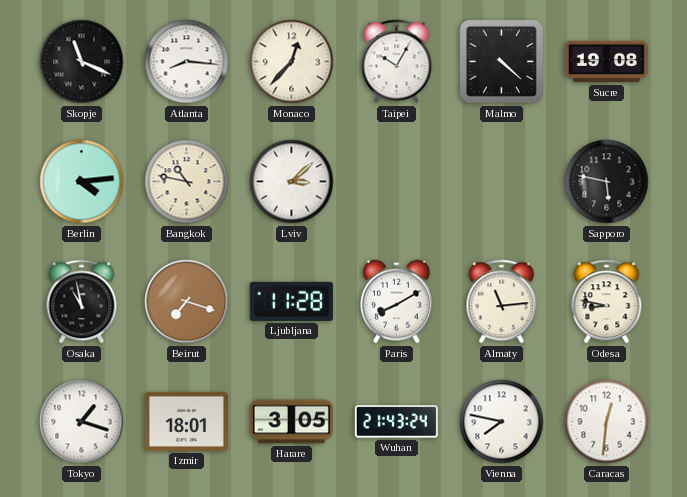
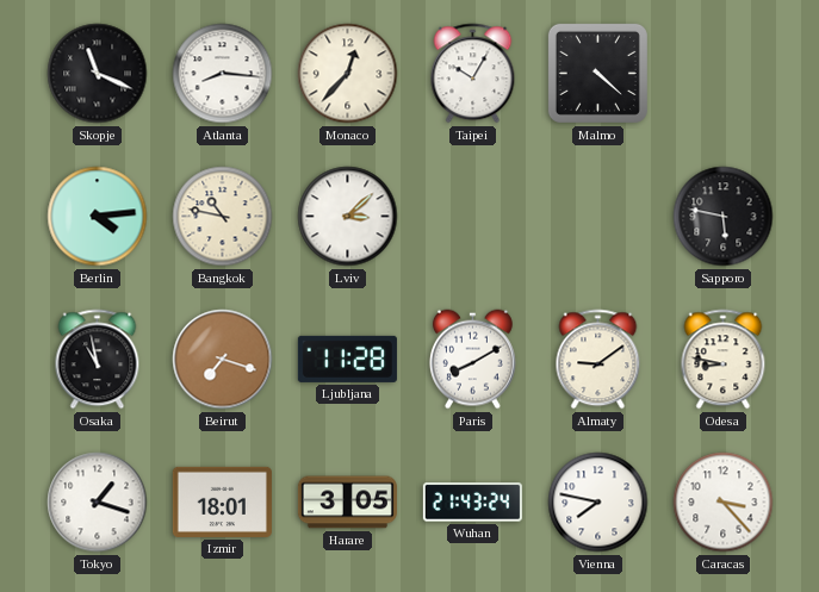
Sucre: 19:08 -> none (606, 62)
Almaty: 11:14 -> 9:09 (598, 360)
Caracas: 12:31 -> 3:23 (724, 503)
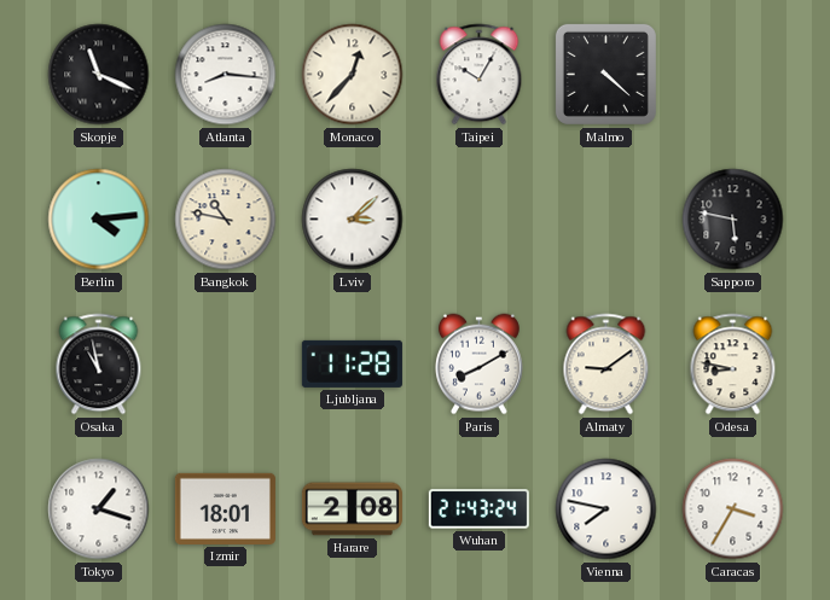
Beirut: 7:18 -> none (223, 360)
Harare: 3:05 -> 2:08 (352, 509)
Caracas: 3:23 -> 3:35 (733, 509)
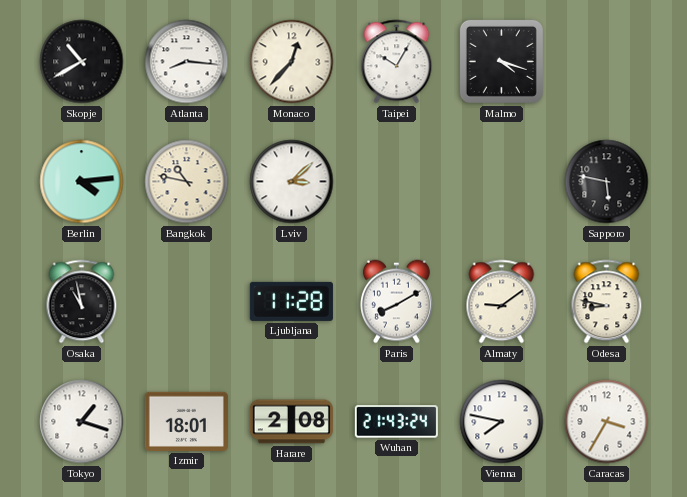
Skopje: 11:19 -> 10:40 (82, 62)
Malmo: 4:22 -> 4:18 (501, 61)
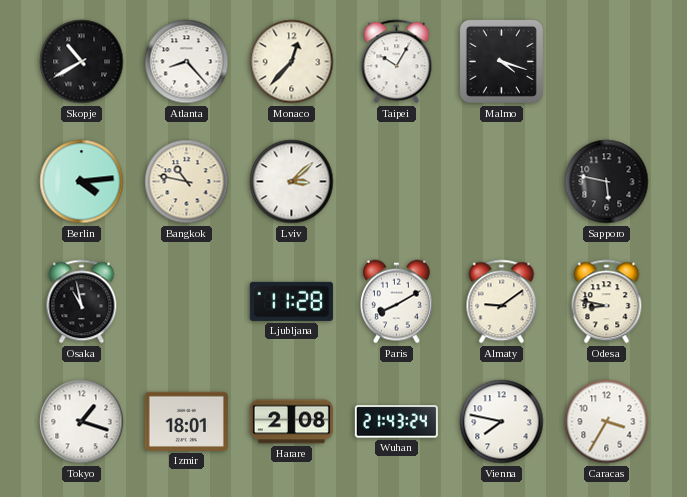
Atlanta: 8:16 -> 8:23 (187, 62)
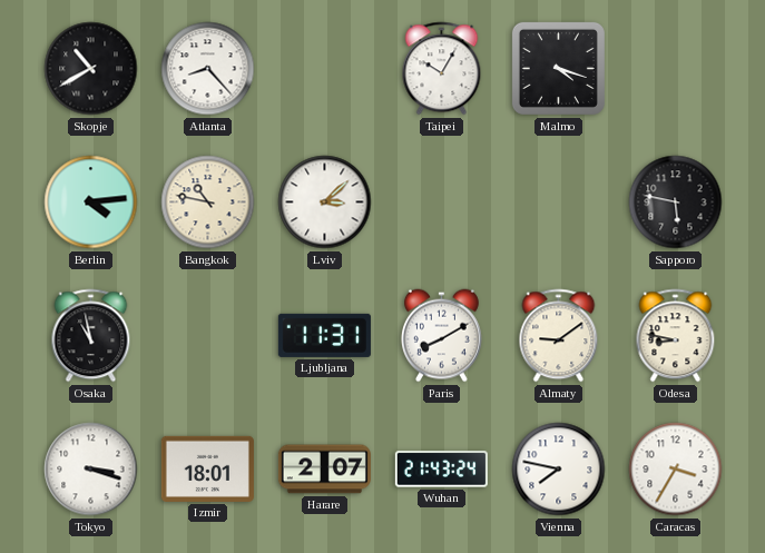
Monaco: 12:37 -> none (292, 62)
Ljubljana: 11:28 -> 11:31 (324, 335)
Tokyo: 1:18 -> 3:18 (91, 470)
Harare: 2:08 -> 2:07 (324, 470)
